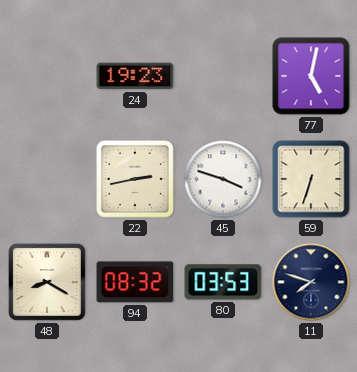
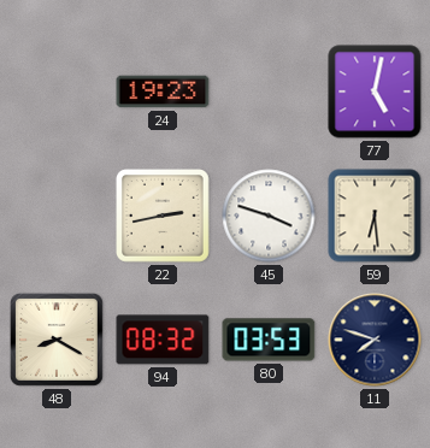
59: 6:33 -> 6:29 (375, 216)
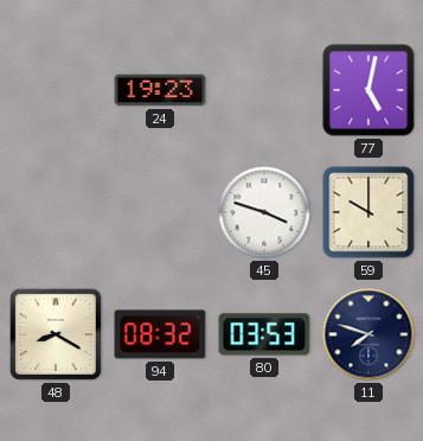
22: 2:43 -> none (164, 217)
59: 6:29 -> 10:00 (368, 212)
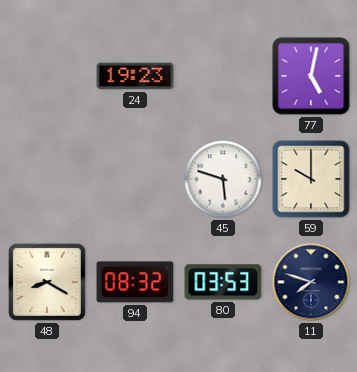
45: 3:48 -> 5:48 (223, 179)
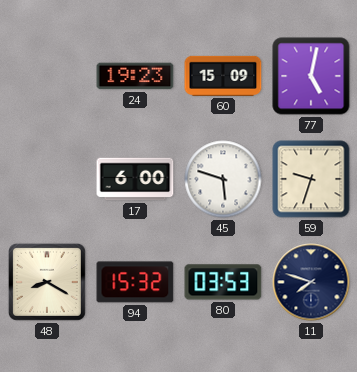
60: none -> 15:09 (223, 76)
17: none -> 6:00 (135, 179)
59: 10:00 -> 9:33 (311, 179)
94: 08:32 -> 15:32 (135, 282)
